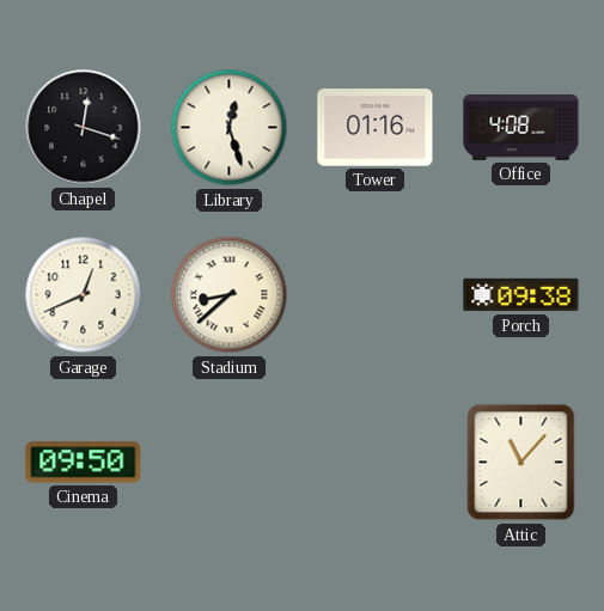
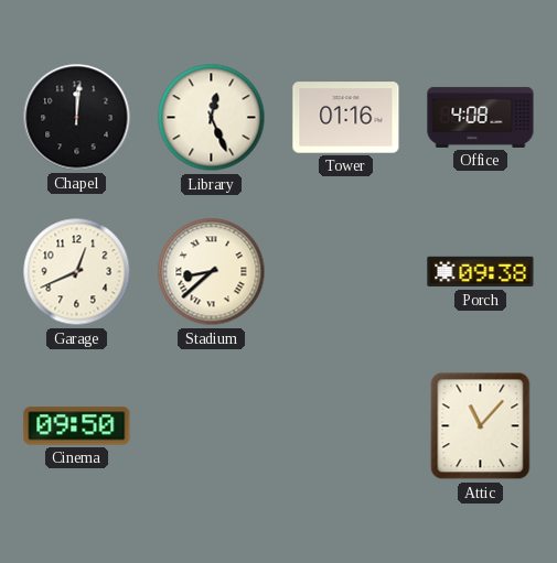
Chapel: 12:18 -> 12:01 (77, 118)
Library: 12:27 -> 12:26 (212, 118)
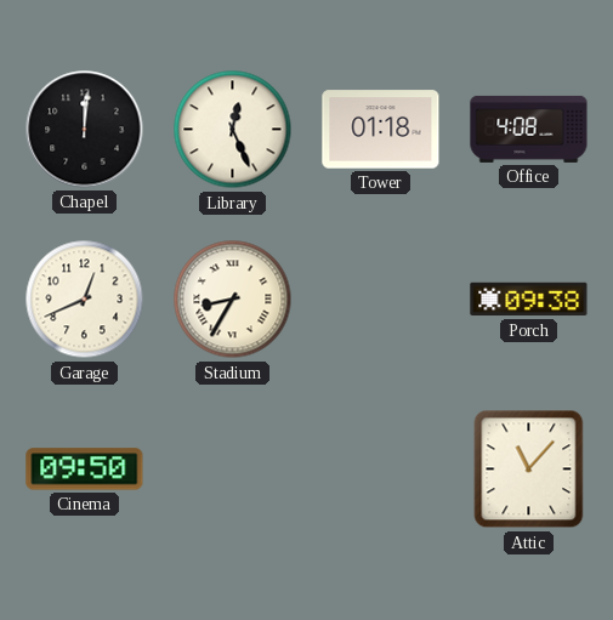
Tower: 01:16 -> 01:18 (381, 130)
Stadium: 8:38 -> 8:35 (233, 300)
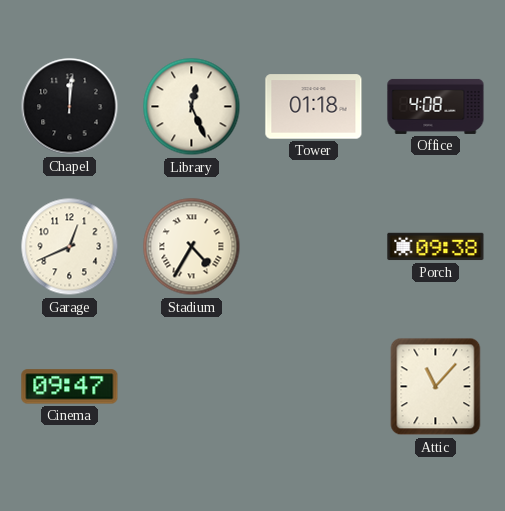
Stadium: 8:35 -> 4:35 (192, 247)
Cinema: 09:50 -> 09:47 (70, 387)
